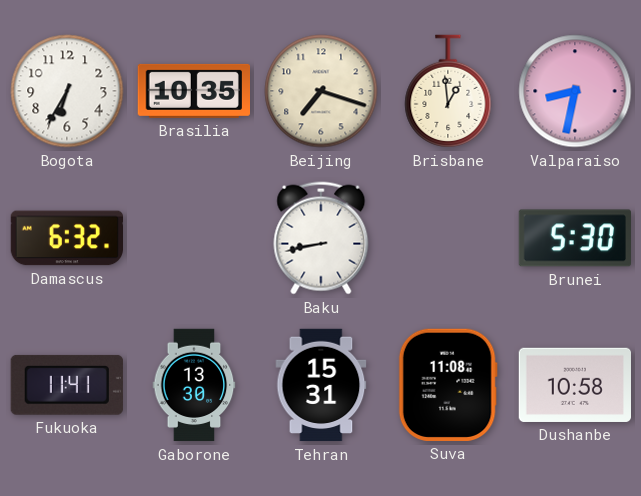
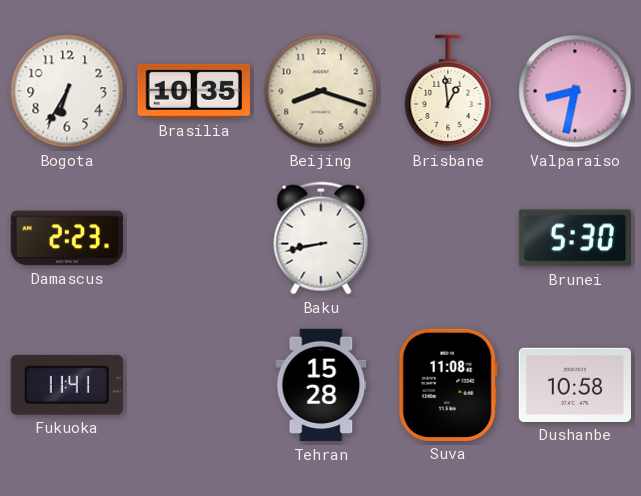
Beijing: 7:18 -> 8:18 (321, 91)
Damascus: 6:32 -> 2:23 (66, 238)
Gaborone: 13:30 -> none (194, 385)
Tehran: 15:31 -> 15:28 (321, 385)
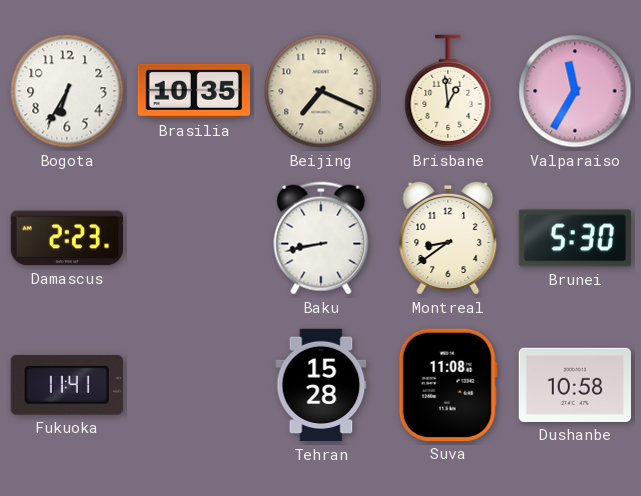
Beijing: 8:18 -> 7:19 (321, 91)
Valparaiso: 8:32 -> 11:35 (575, 91)
Montreal: none -> 8:39 (448, 238)
